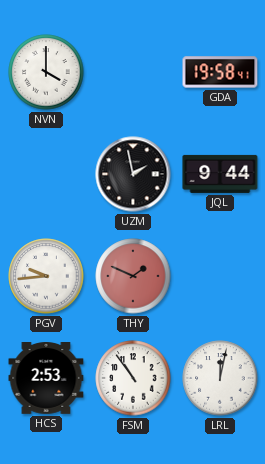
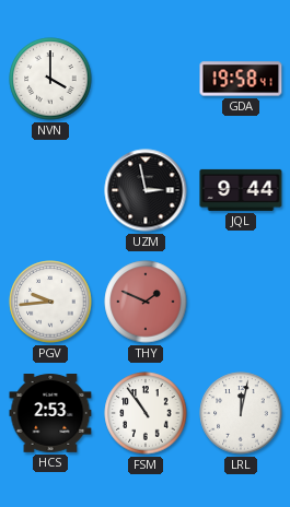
UZM: 1:58 -> 2:58 (146, 190)
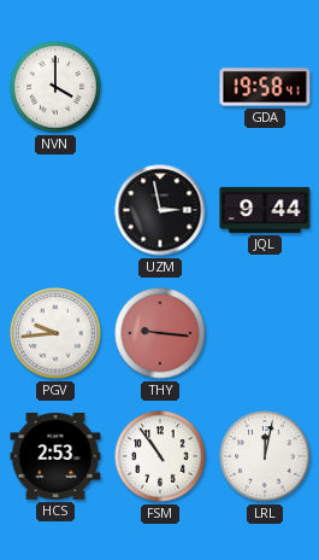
THY: 1:49 -> 9:16 (160, 333)
